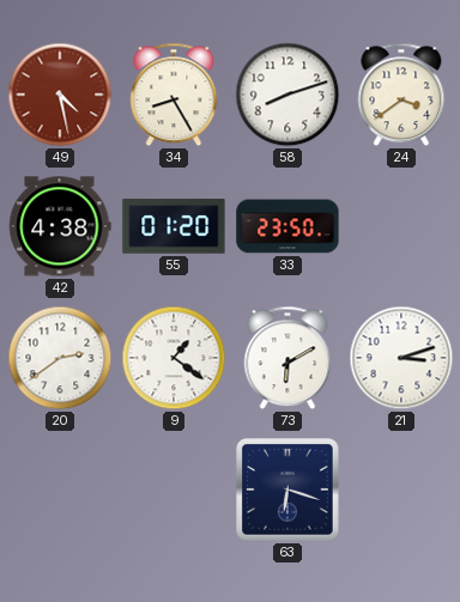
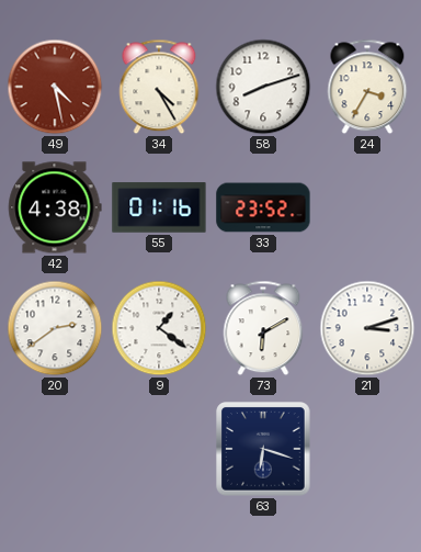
34: 8:25 -> 4:25 (159, 87)
24: 3:39 -> 3:35 (367, 87)
55: 01:20 -> 01:16 (159, 207)
33: 23:50 -> 23:52 (263, 207)
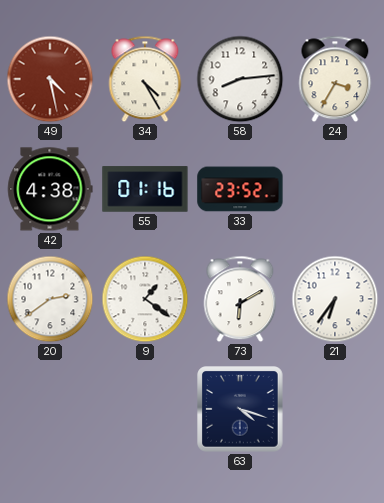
58: 8:12 -> 8:14 (240, 79)
21: 3:12 -> 6:36 (335, 299)
63: 6:18 -> 4:18 (240, 409)
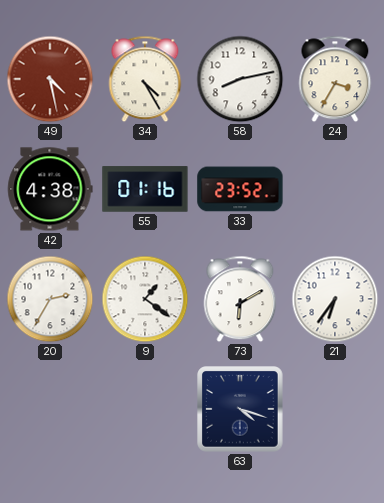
58: 8:14 -> 8:13 (240, 79)
20: 2:39 -> 2:35 (50, 299)
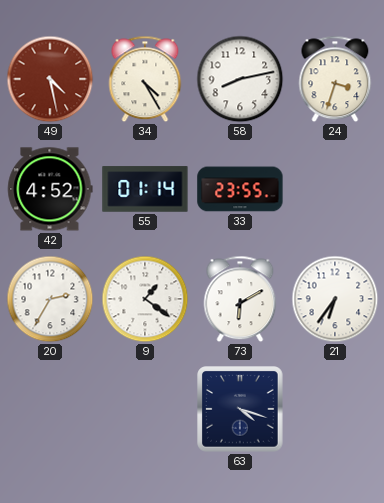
24: 3:35 -> 3:33 (335, 79)
42: 4:38 -> 4:52 (50, 189)
55: 01:16 -> 01:14 (145, 189)
33: 23:52 -> 23:55 (240, 189)
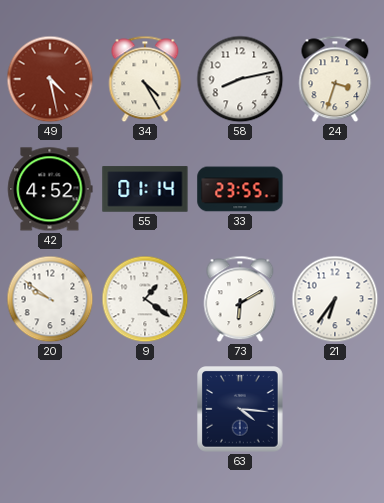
20: 2:35 -> 9:51 (50, 299)
63: 4:18 -> 4:16 (240, 409)
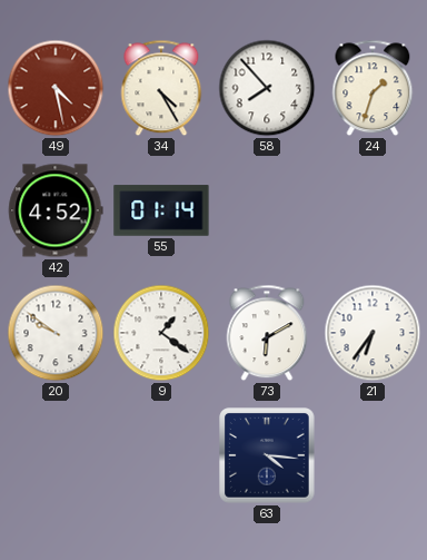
58: 8:13 -> 7:53 (267, 88)
24: 3:33 -> 1:33 (373, 88)
33: 23:55 -> none (240, 189)
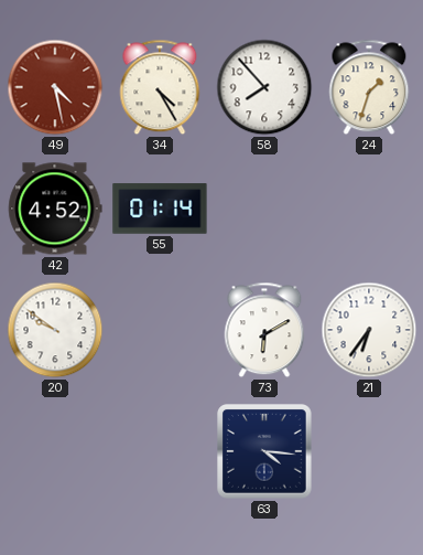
9: 1:21 -> none (161, 333)
